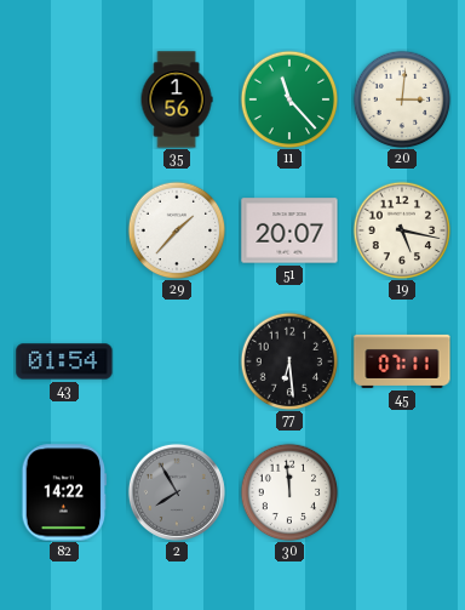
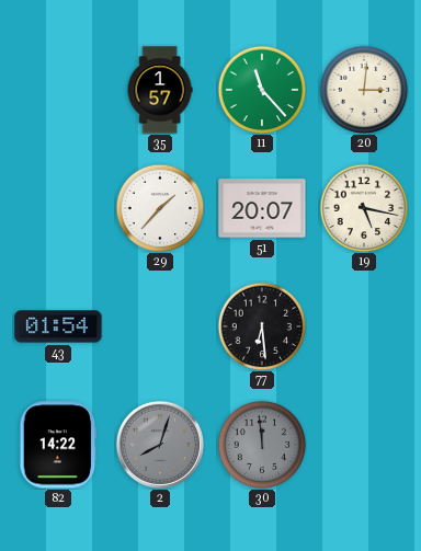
35: 1:56 -> 1:57 (160, 90)
45: 07:11 -> none (402, 361)
2: 7:55 -> 8:03 (160, 445)
30 dial: white -> grey (262, 445)
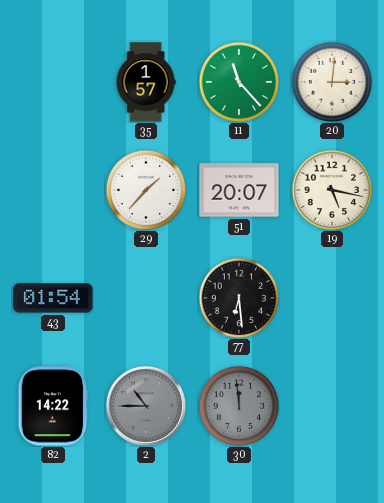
2: 8:03 -> 10:45 (146, 406)
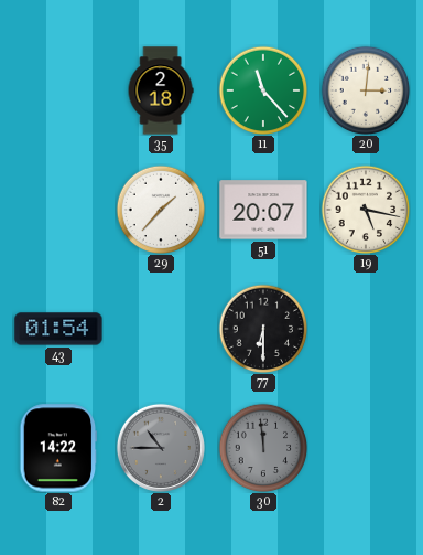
35: 1:57 -> 2:18 (161, 90)
77: 6:29 -> 6:30 (263, 329)
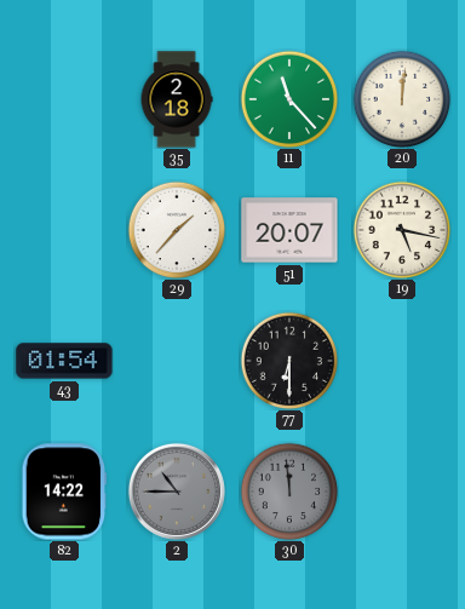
20: 3:01 -> 12:01 (402, 99)
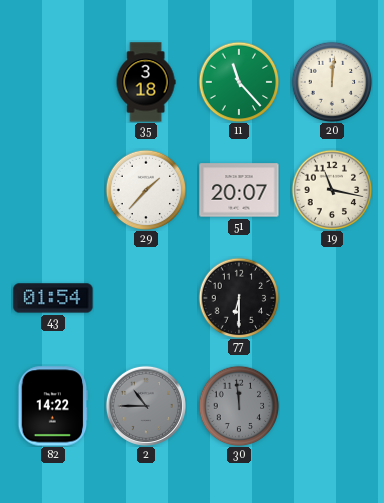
35: 2:18 -> 3:18 (146, 82)
19: 5:17 -> 11:17 (332, 190)
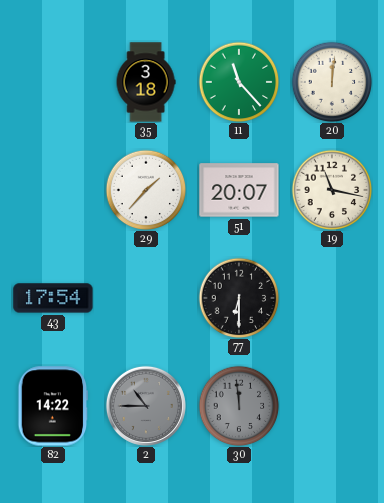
43: 01:54 -> 17:54 (53, 298)
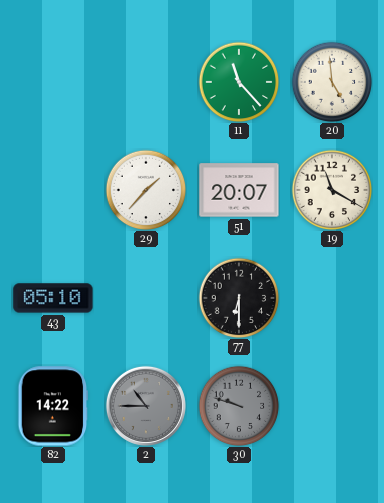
35: 3:18 -> none (146, 82)
20: 12:01 -> 4:59 (332, 82)
19: 11:17 -> 11:20 (332, 190)
43: 17:54 -> 05:10 (53, 298)
30: 11:59 -> 9:48 (239, 406)
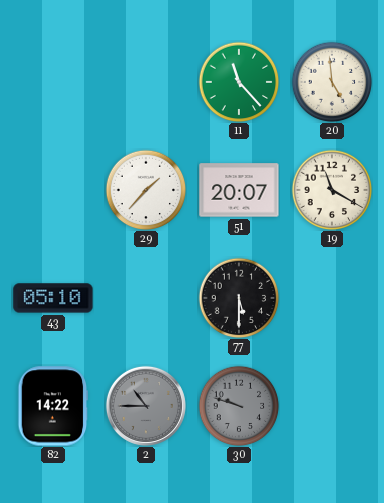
77: 6:30 -> 5:30 (239, 298)
